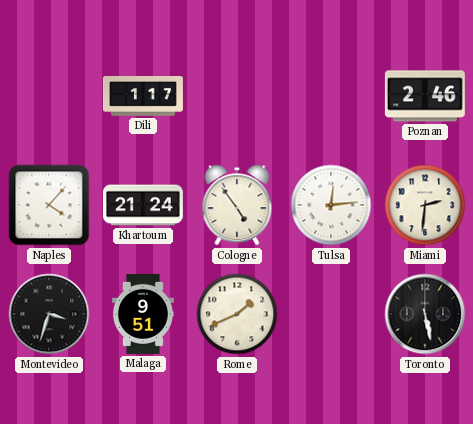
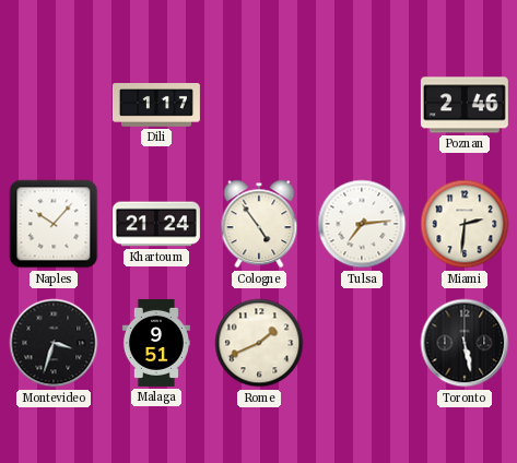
Naples: 4:07 -> 10:07 (54, 224)
Tulsa: 12:14 -> 7:14 (362, 224)
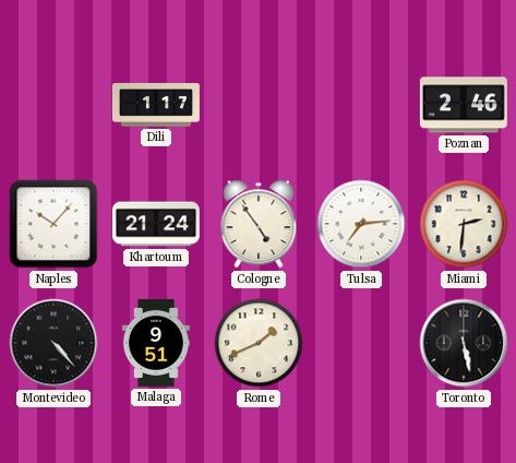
Montevideo: 3:33 -> 4:23 (53, 343)
